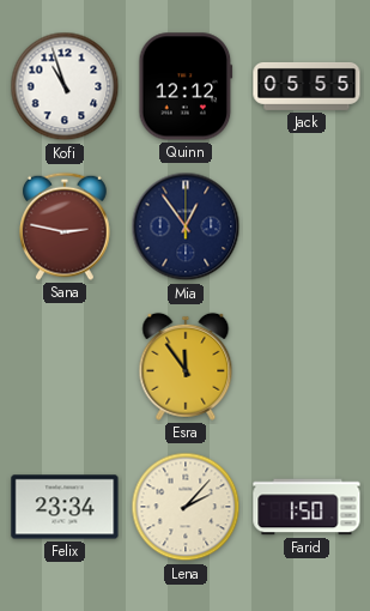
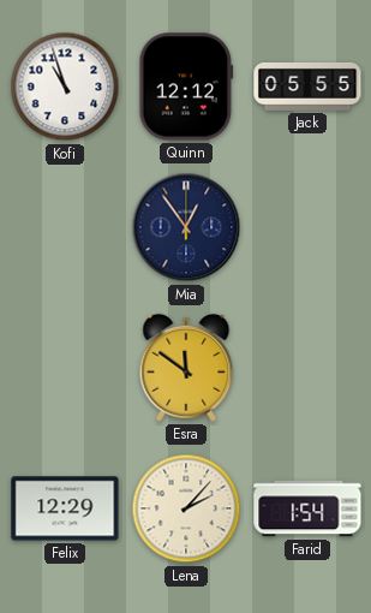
Sana: 2:47 -> none (66, 226)
Esra: 11:54 -> 11:51 (186, 368)
Felix: 23:34 -> 12:29 (65, 508)
Farid: 1:50 -> 1:54 (307, 508)
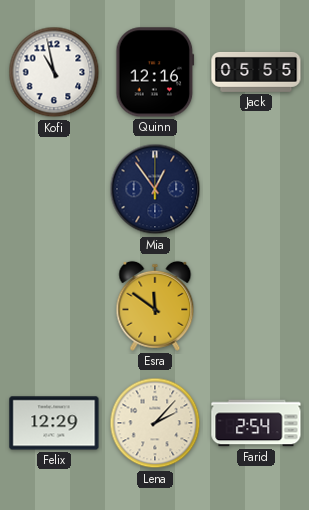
Kofi: 10:57 -> 10:58 (54, 72)
Quinn: 12:12 -> 12:16 (155, 72)
Farid: 1:54 -> 2:54 (256, 423)
